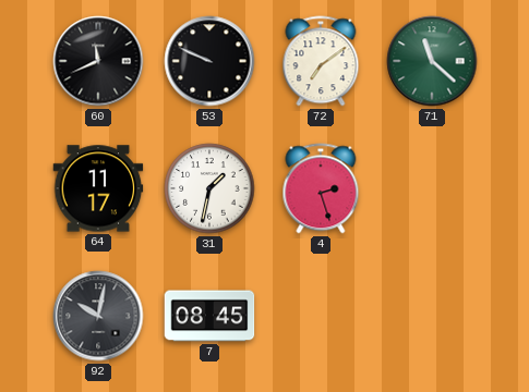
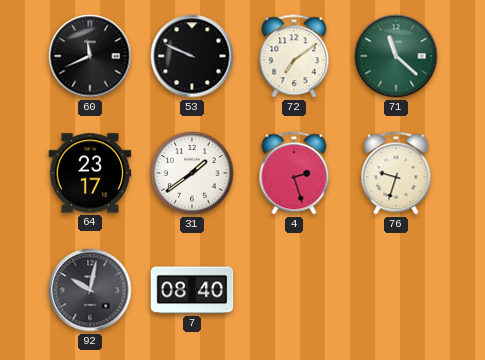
64: 11:17 -> 23:17 (90, 173)
31: 1:32 -> 1:39 (192, 173)
76: none -> 9:33 (396, 173)
7: 08:45 -> 08:40 (192, 290)
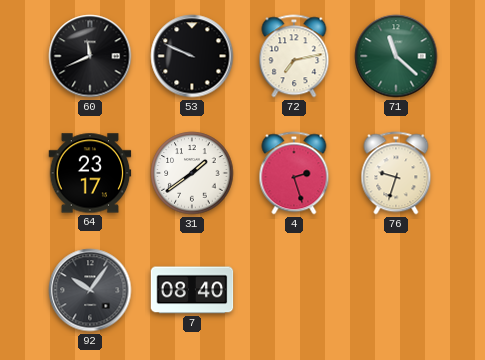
72: 7:09 -> 7:13 (294, 56)
92: 10:02 -> 10:06 (90, 290)
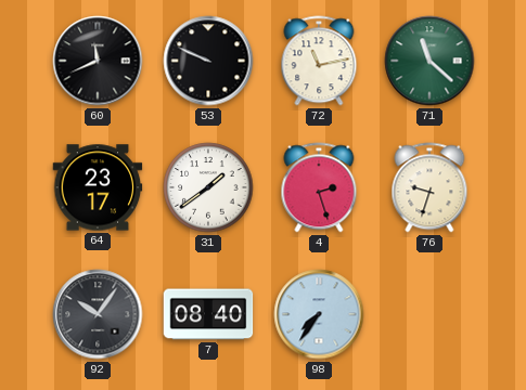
72: 7:13 -> 11:13 (319, 61)
98: none -> 7:36 (319, 314)
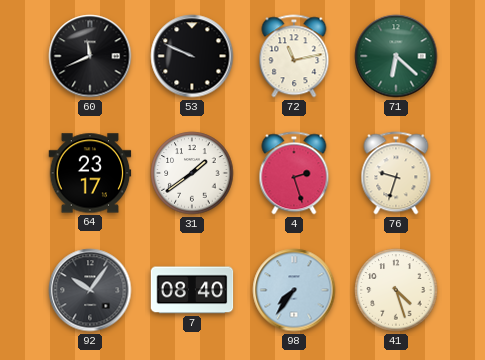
71: 11:22 -> 6:22 (396, 56)
41: none -> 4:27 (396, 290)
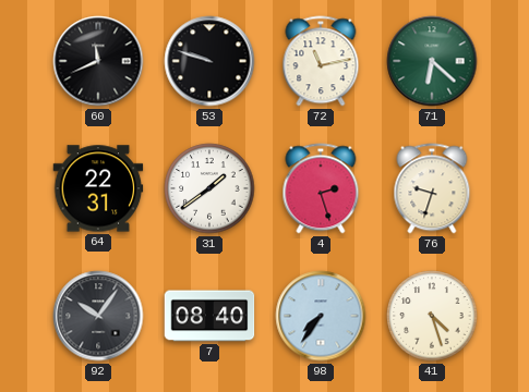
53: 9:49 -> 9:48 (209, 61)
64: 23:17 -> 22:31 (98, 188)
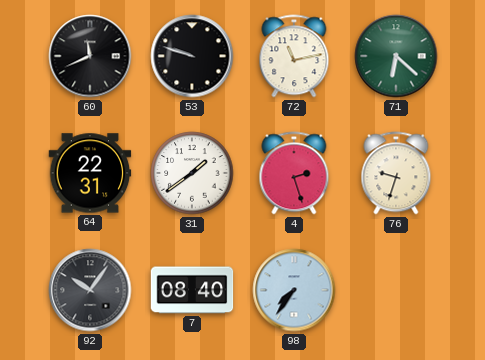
41: 4:27 -> none (432, 316)
